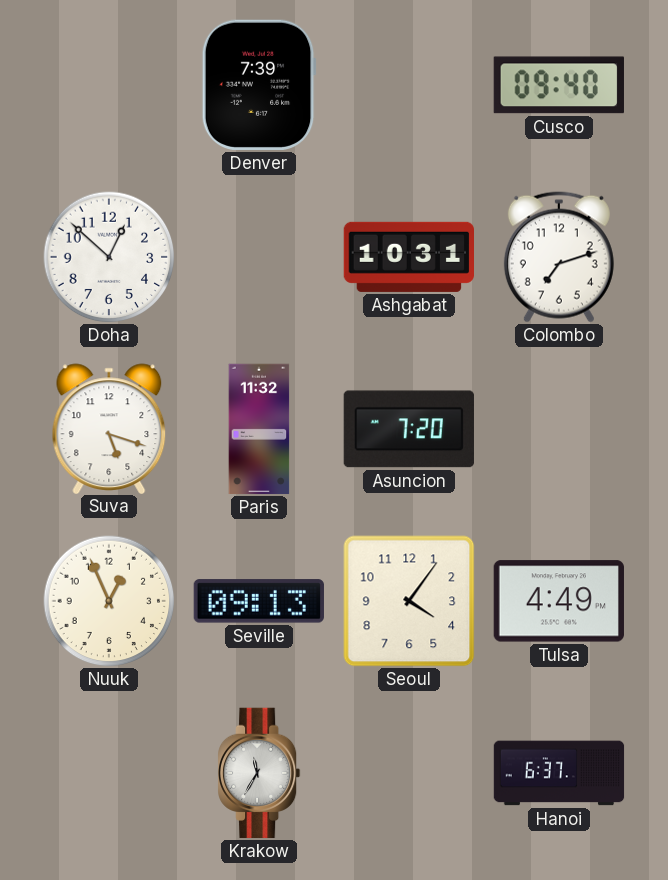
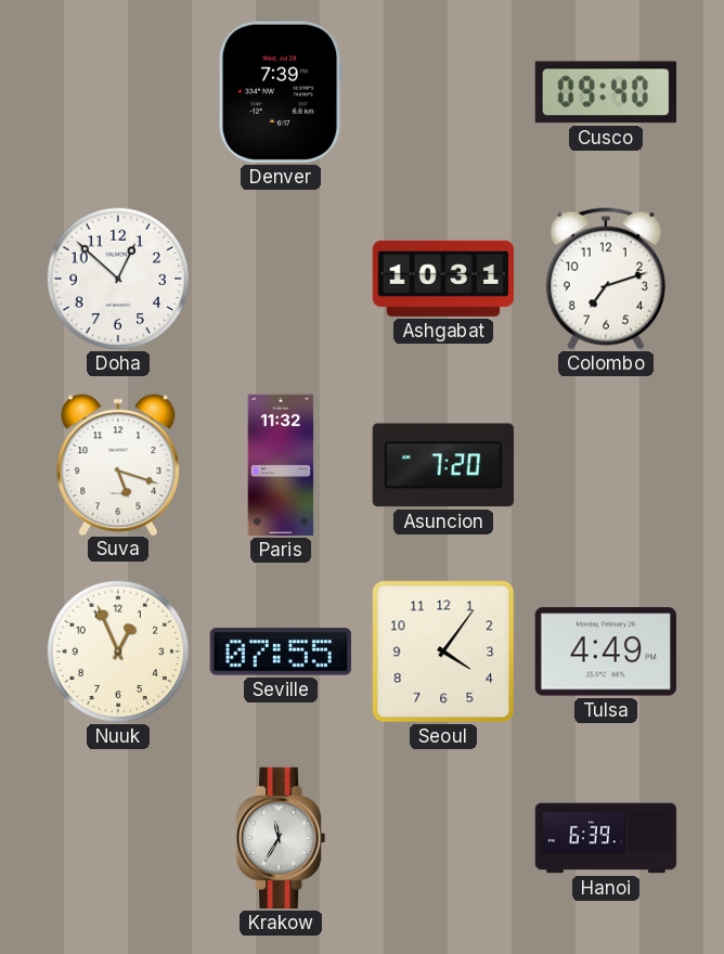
Seville: 09:13 -> 07:55 (281, 652)
Hanoi: 6:37 -> 6:39 (606, 838)
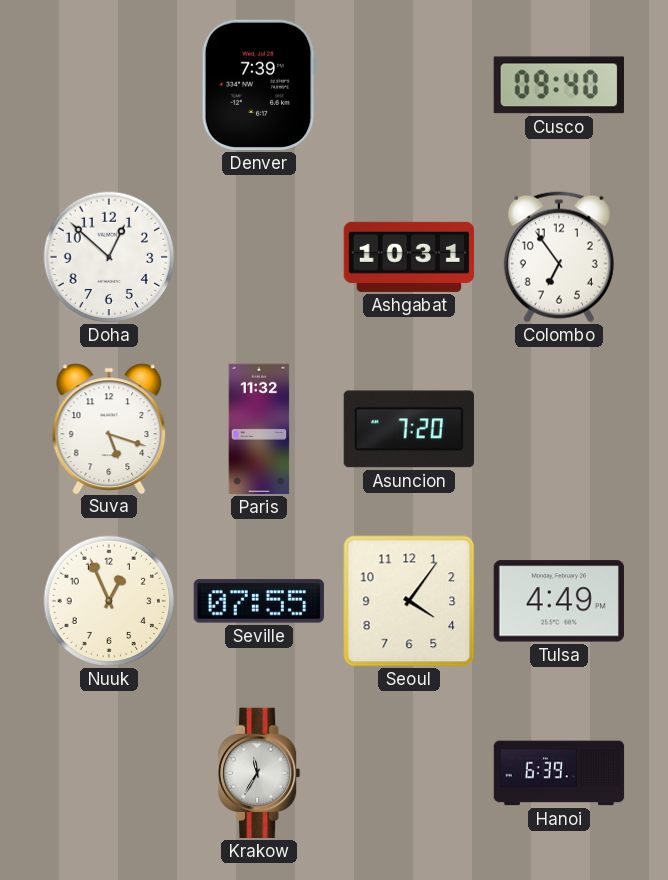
Colombo: 7:12 -> 6:54 (559, 257)
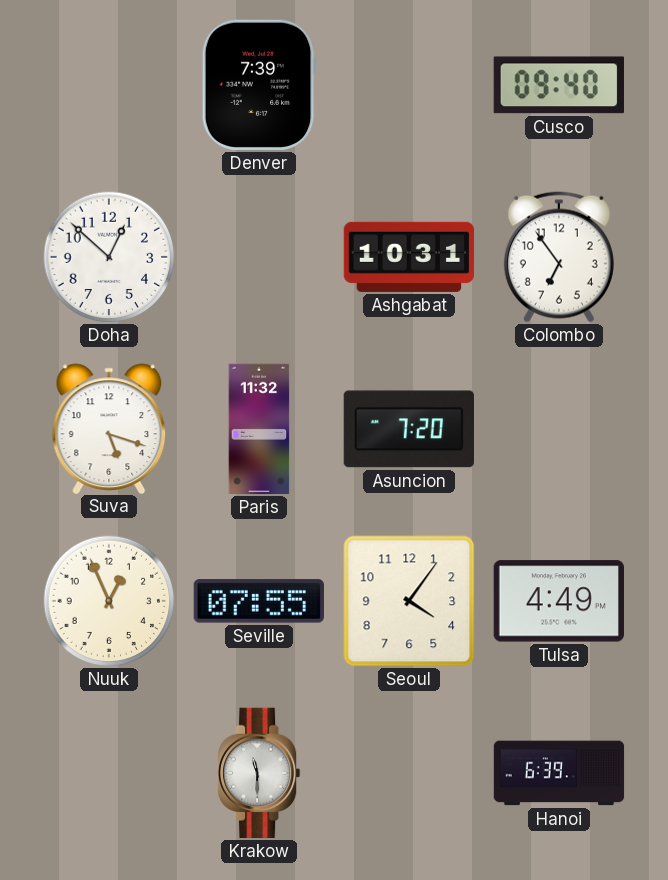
Krakow: 11:35 -> 11:30 (260, 773)
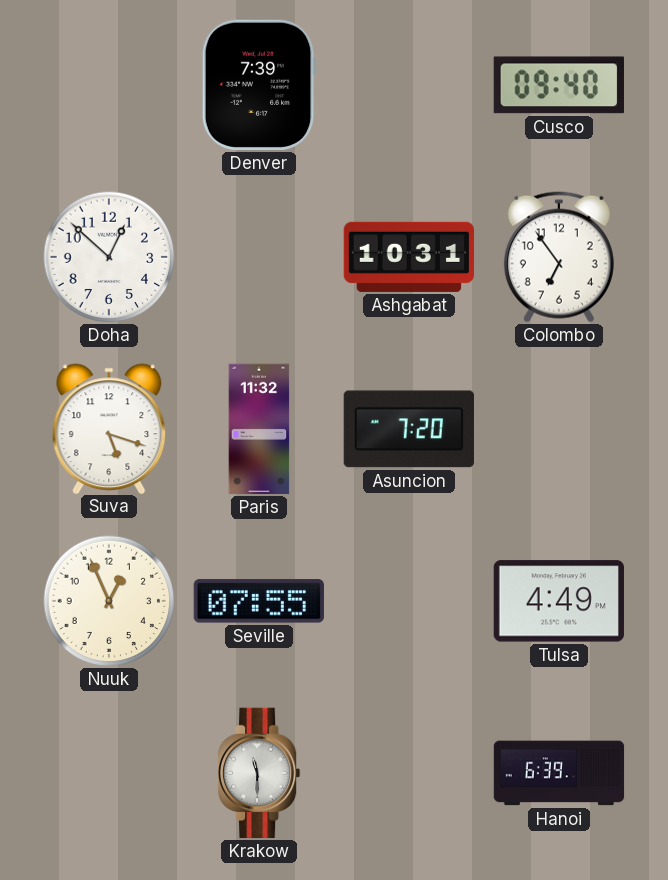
Seoul: 4:06 -> none (409, 601)
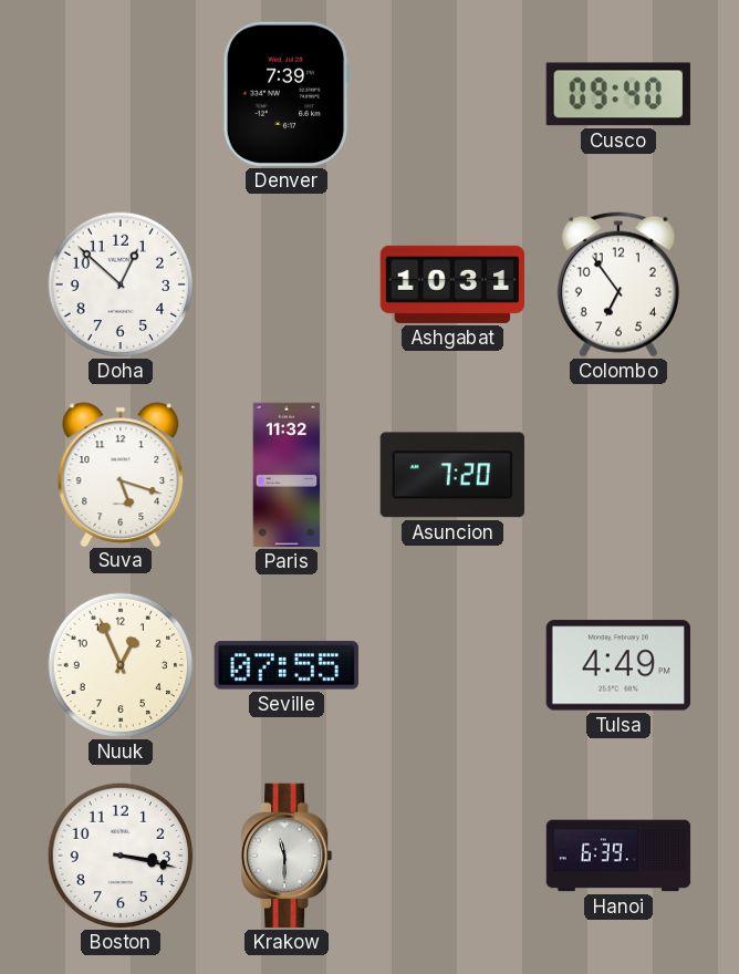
Boston: none -> 3:17 (121, 856)
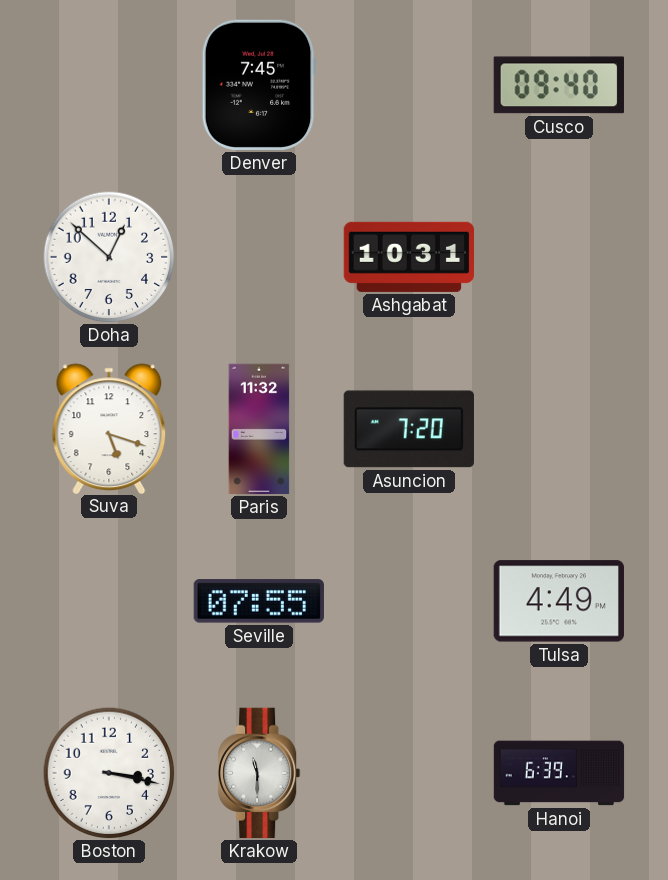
Denver: 7:39 -> 7:45 (259, 85)
Colombo: 6:54 -> none (618, 284)
Nuuk: 12:56 -> none (121, 665)
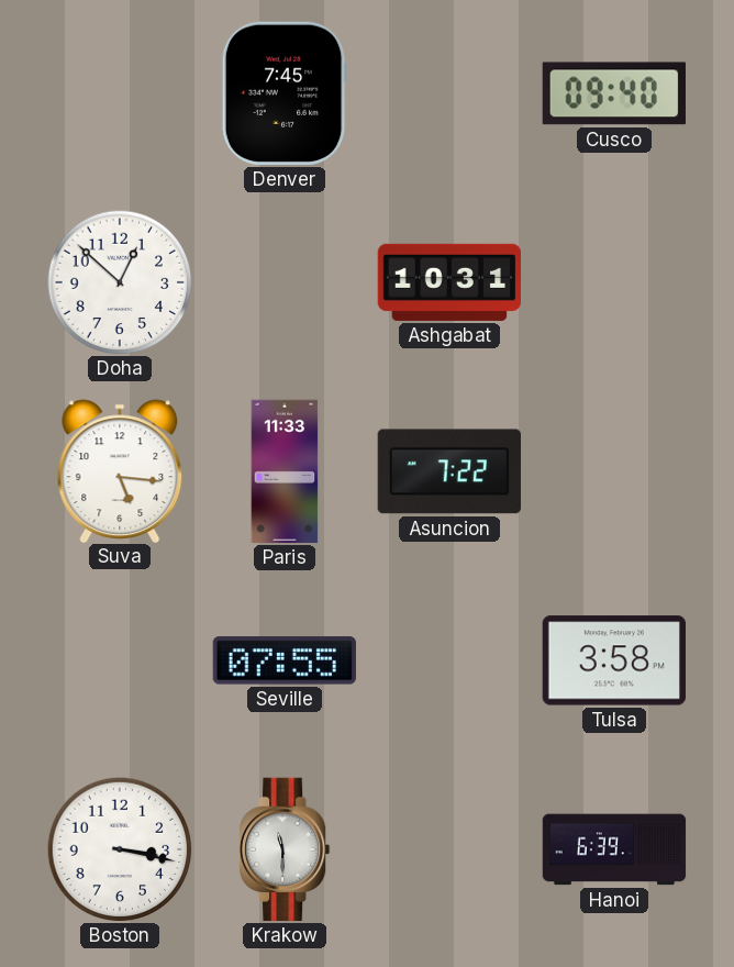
Suva: 5:18 -> 5:16 (120, 470)
Paris: 11:32 -> 11:33 (285, 471)
Asuncion: 7:20 -> 7:22 (449, 471)
Tulsa: 4:49 -> 3:58 (614, 660)
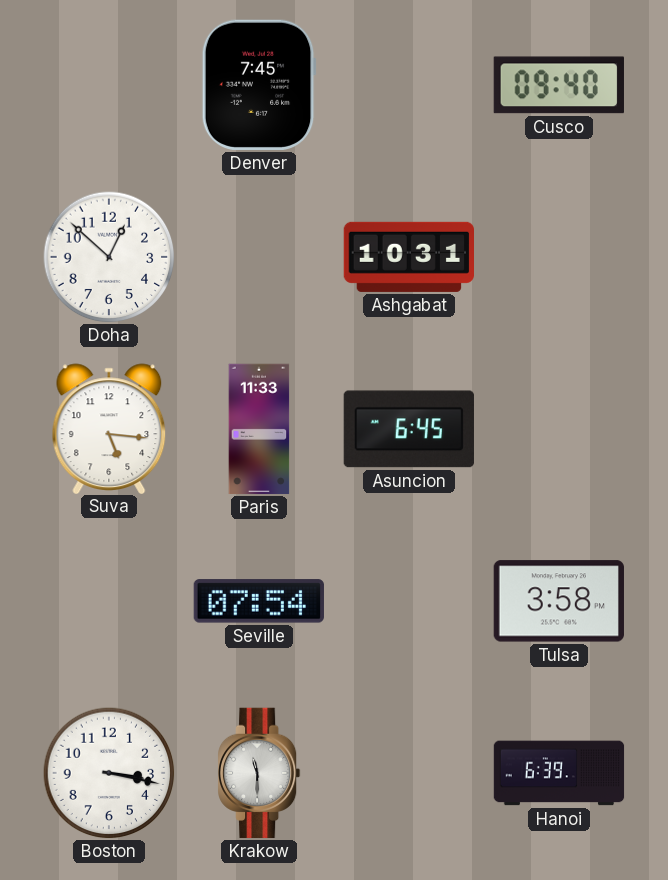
Asuncion: 7:22 -> 6:45 (409, 429)
Seville: 07:55 -> 07:54 (259, 601)
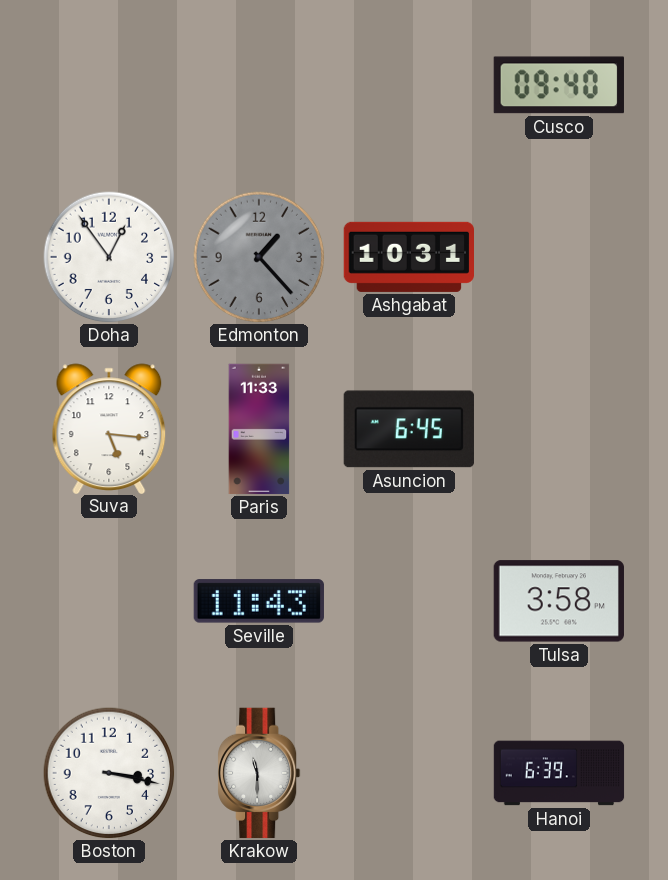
Denver: 7:45 -> none (259, 85)
Doha: 12:52 -> 12:54 (109, 257)
Edmonton: none -> 1:23 (259, 257)
Seville: 07:54 -> 11:43 (259, 601)
